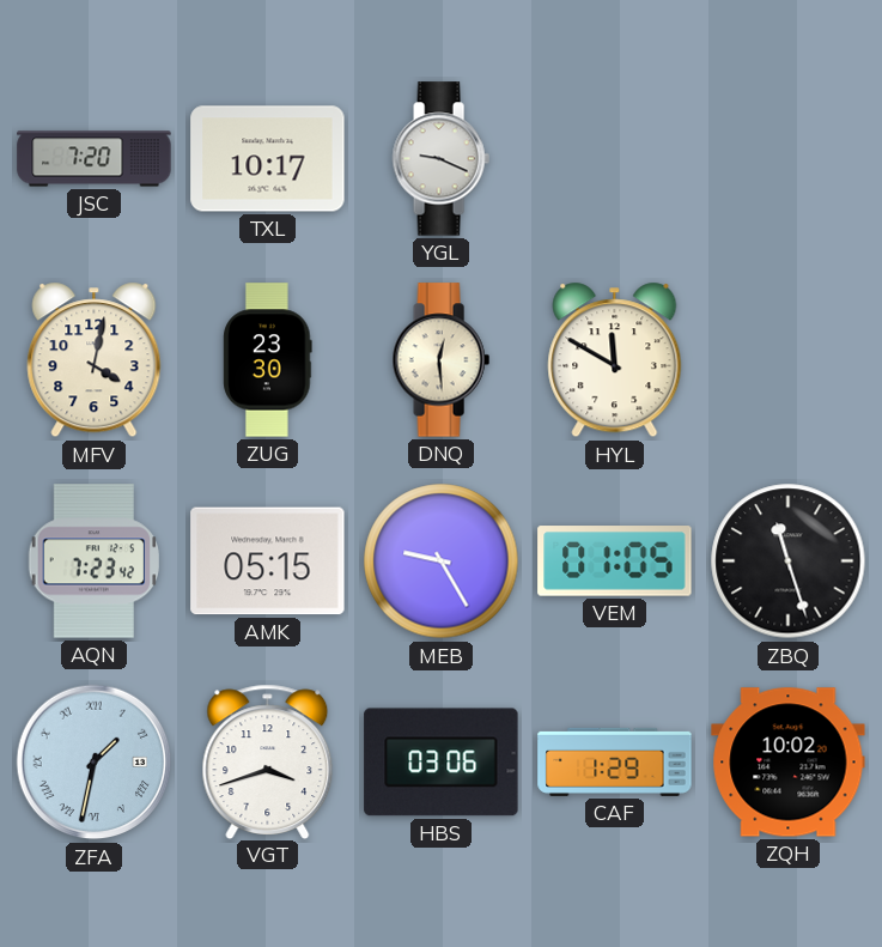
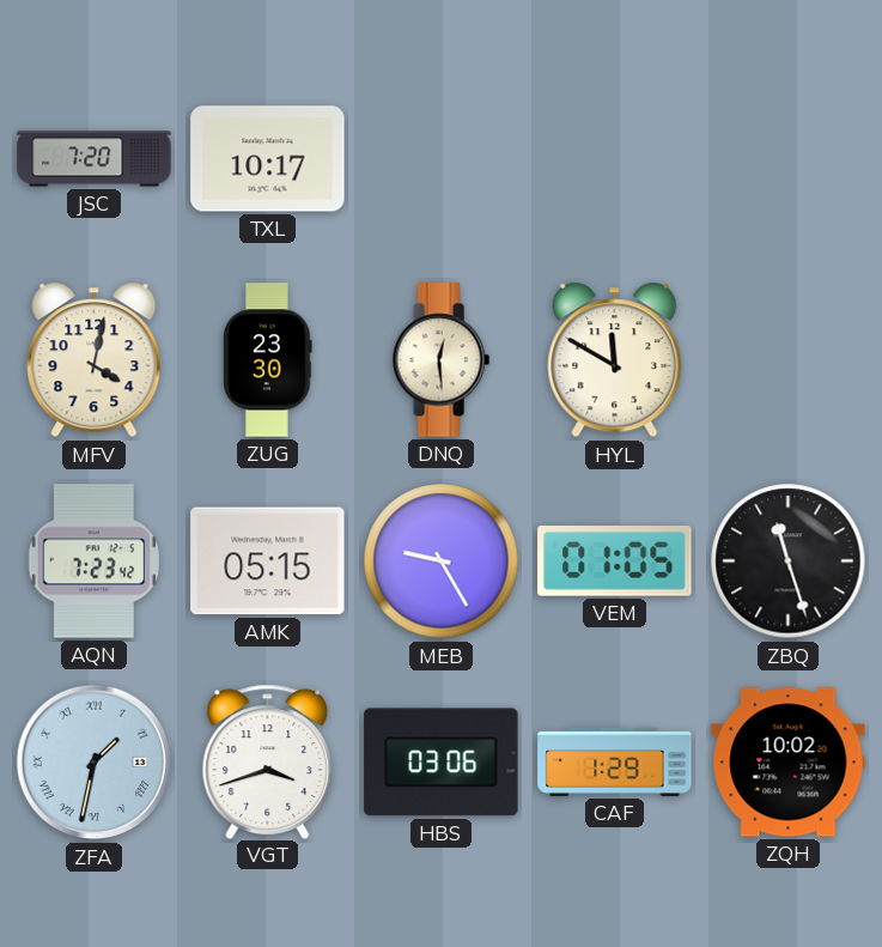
YGL: 9:19 -> none (440, 159)
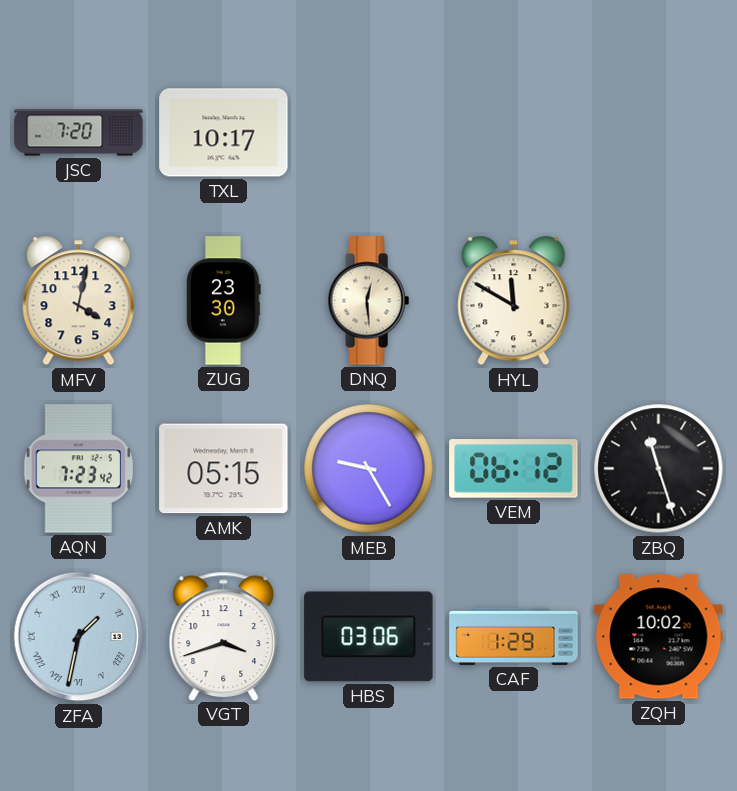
VEM: 01:05 -> 06:12 (514, 469)
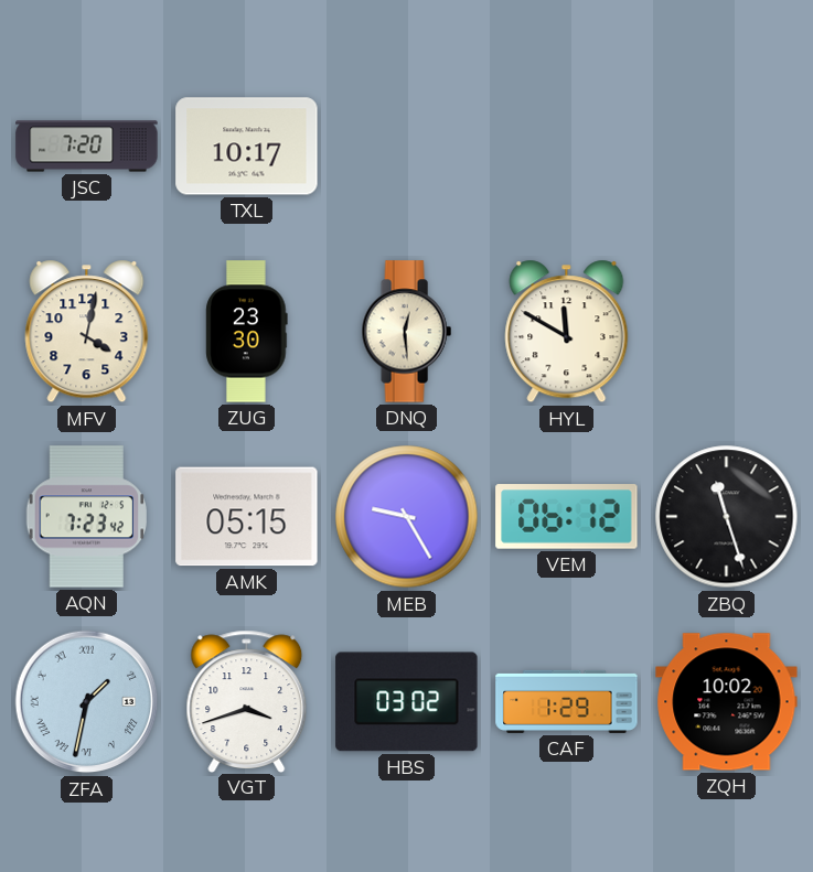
HBS: 03:06 -> 03:02 (407, 702)
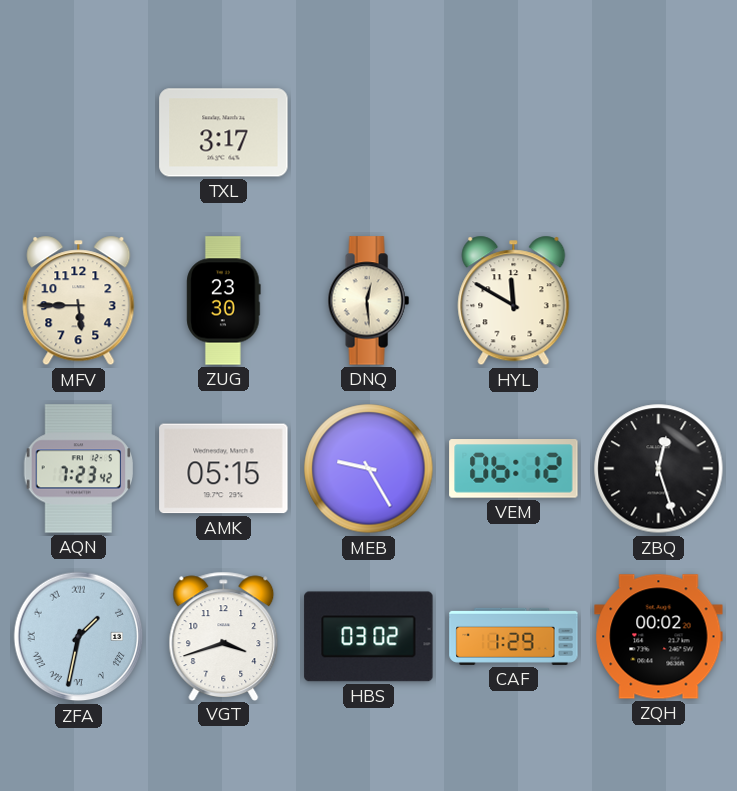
JSC: 7:20 -> none (87, 147)
TXL: 10:17 -> 3:17 (224, 133)
MFV: 4:02 -> 5:45 (79, 301)
ZBQ: 11:27 -> 12:27 (659, 469)
ZQH: 10:02 -> 00:02 (659, 637)
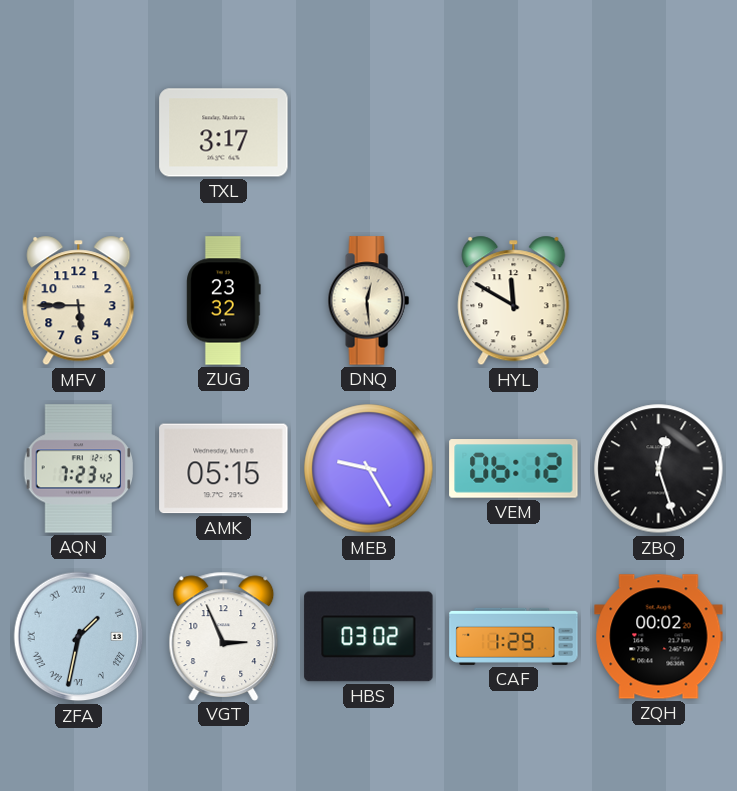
ZUG: 23:30 -> 23:32 (224, 301)
VGT: 3:42 -> 2:56 (224, 636)
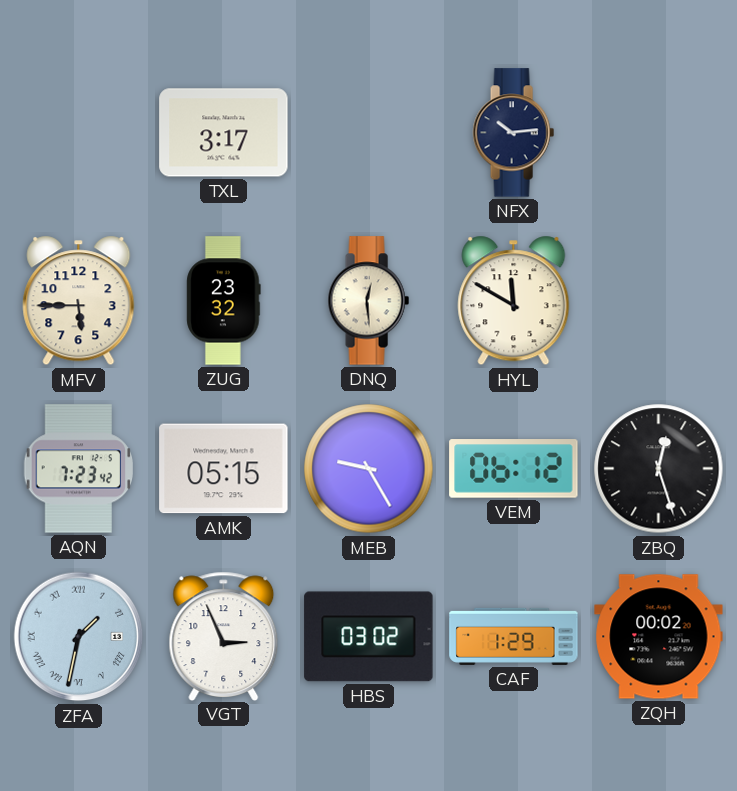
NFX: none -> 10:14 (513, 133)
